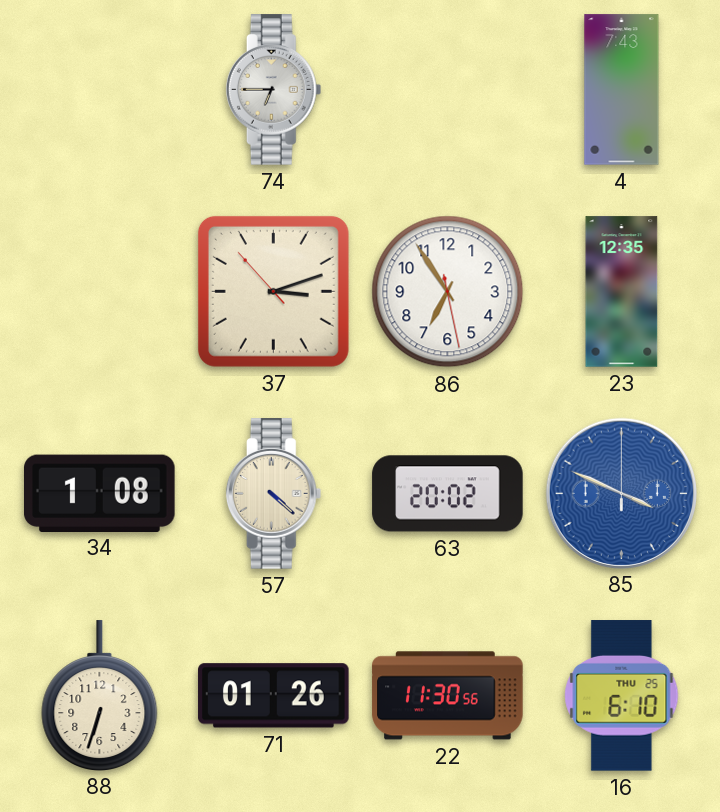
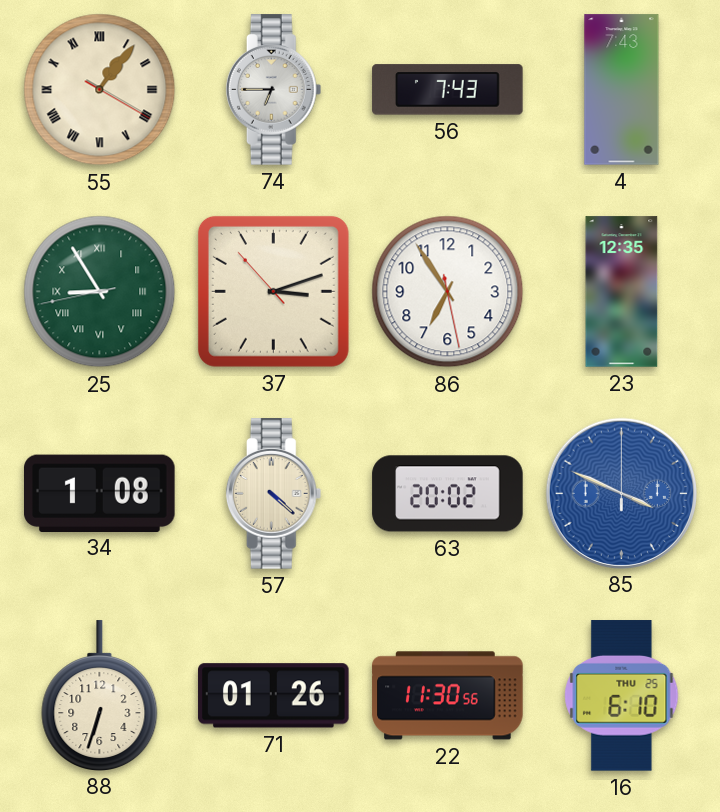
55: none -> 1:06 (100, 90)
56: none -> 7:43 (448, 90)
25: none -> 8:54 (100, 292)
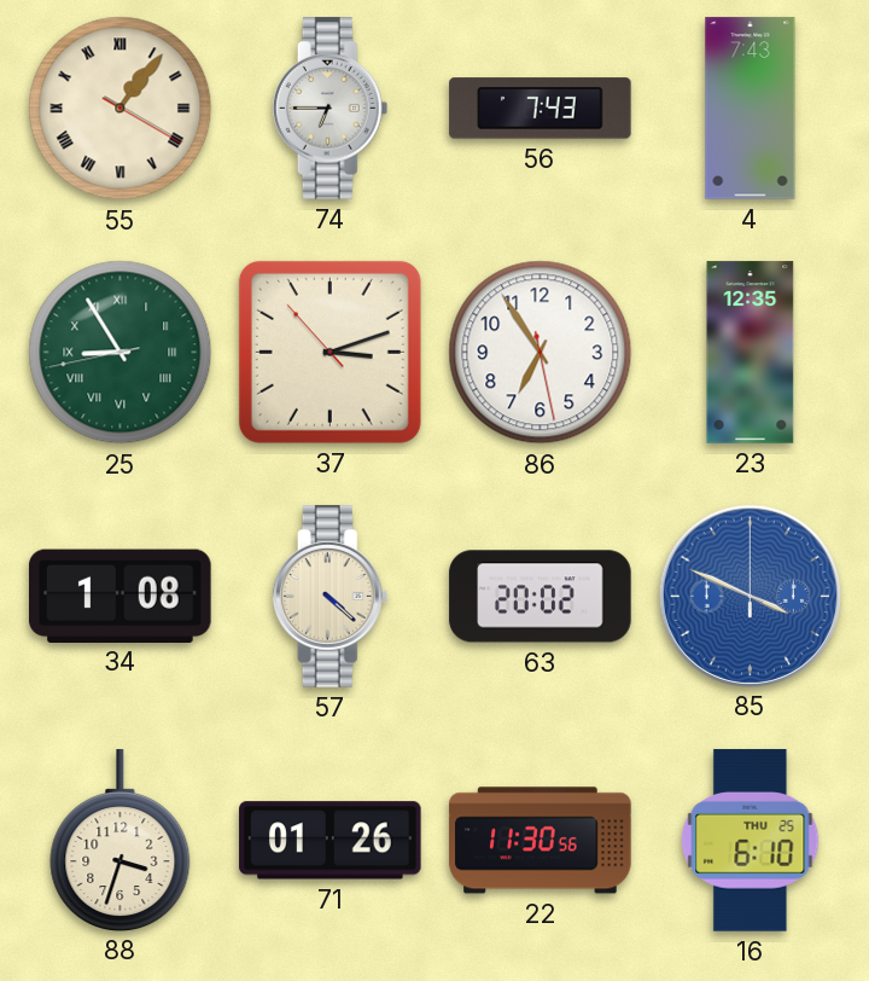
88: 6:33 -> 3:33 (121, 840)
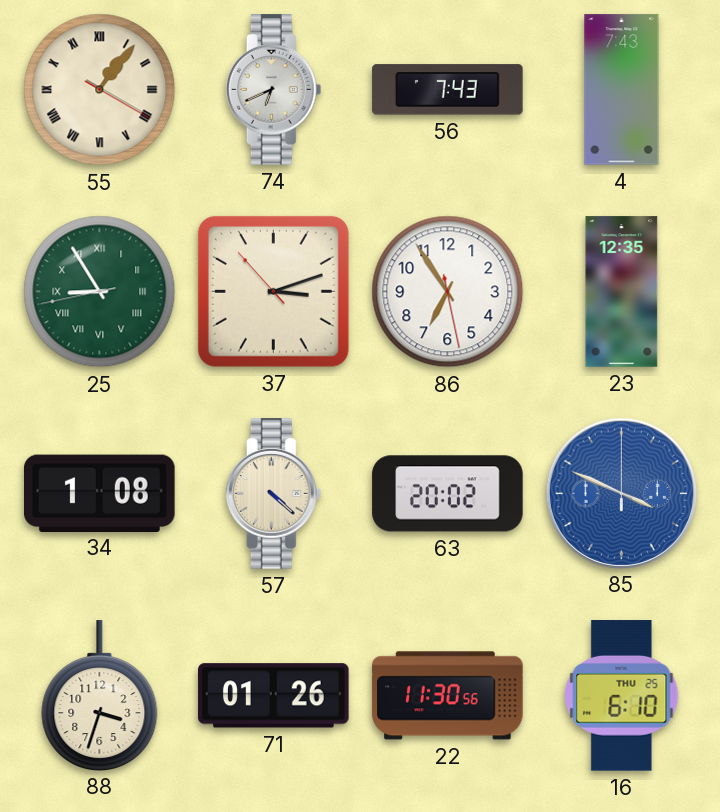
74: 6:45 -> 6:41 (274, 90)
